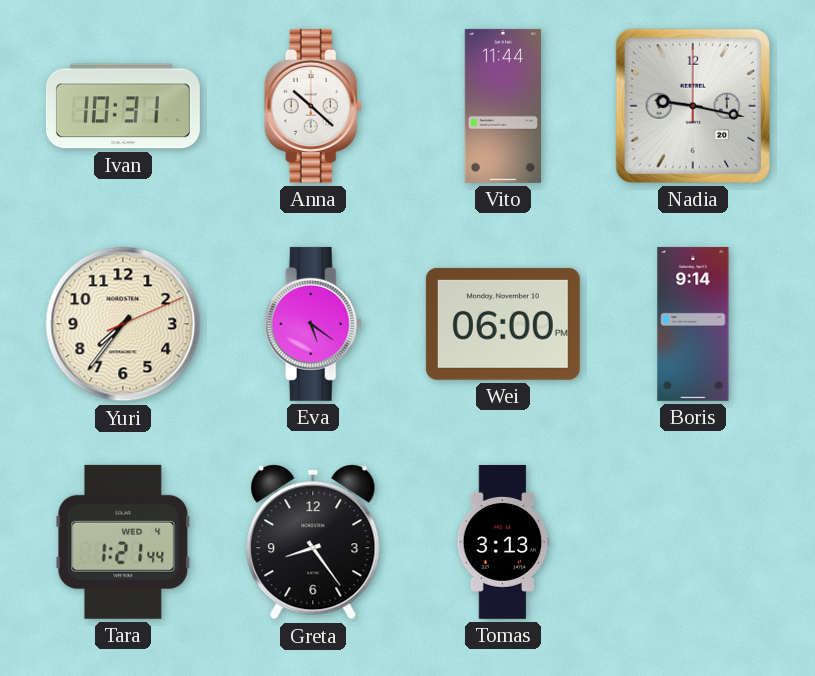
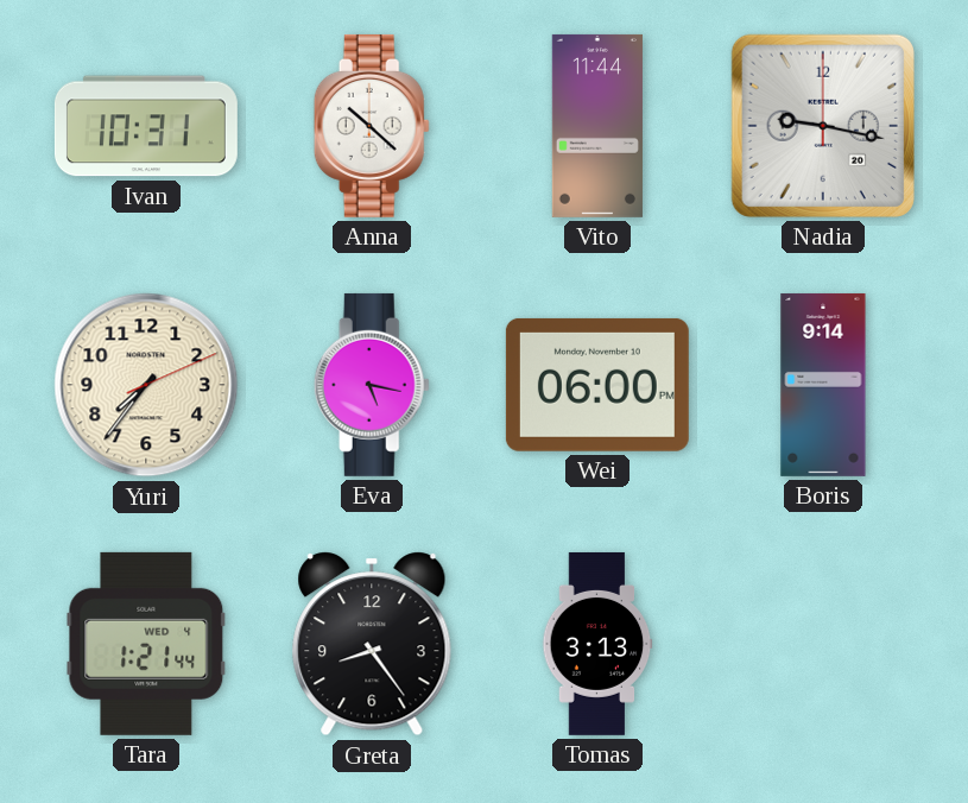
Eva: 5:21 -> 5:17 (372, 385)
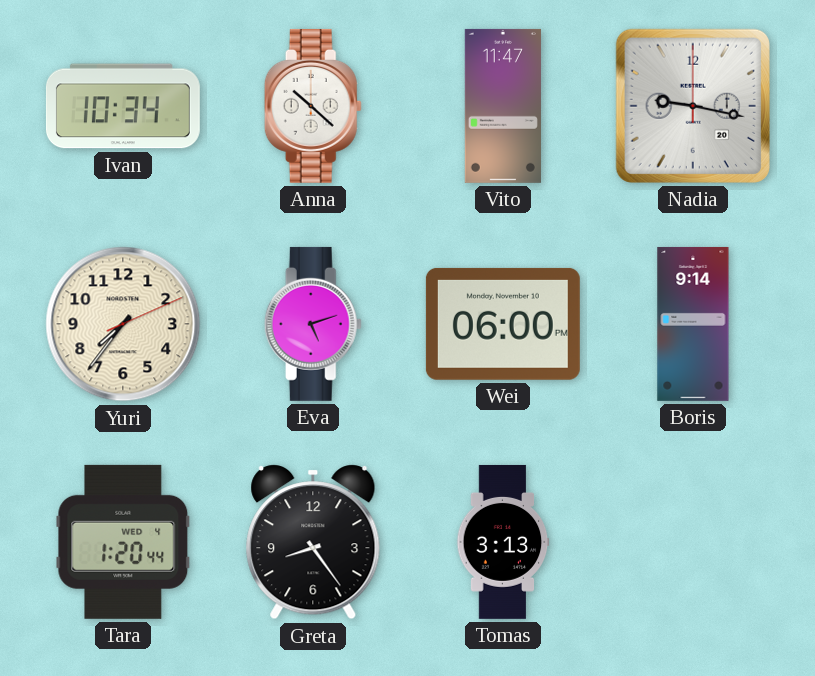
Ivan: 10:31 -> 10:34 (123, 106)
Vito: 11:44 -> 11:47 (503, 106)
Eva: 5:17 -> 5:12 (313, 324)
Tara: 1:21 -> 1:20 (123, 542)
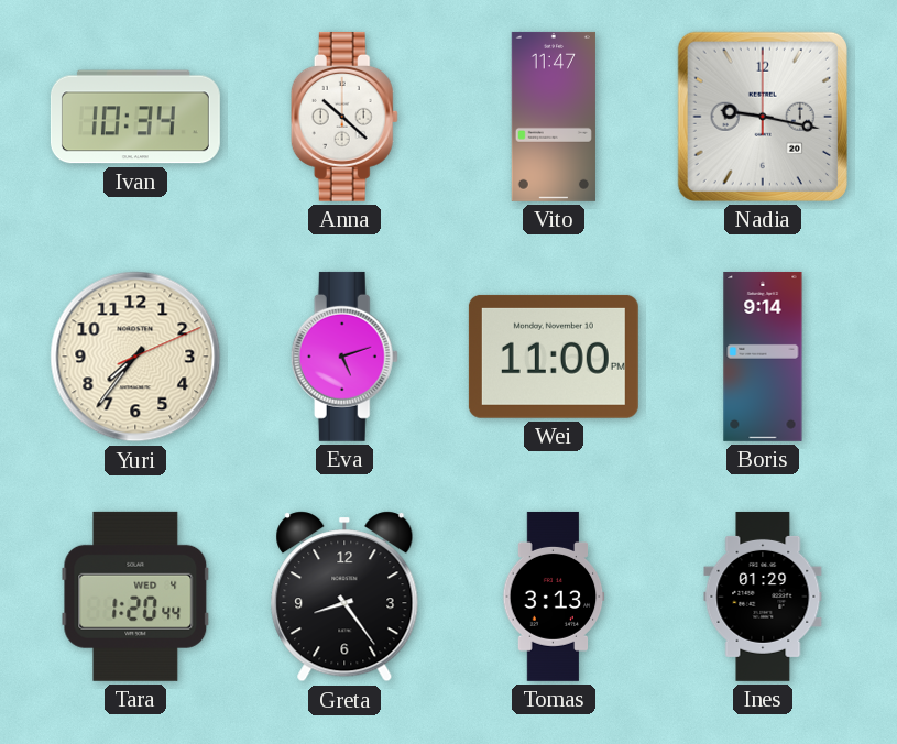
Wei: 06:00 -> 11:00 (554, 357)
Ines: none -> 01:29 (763, 597)
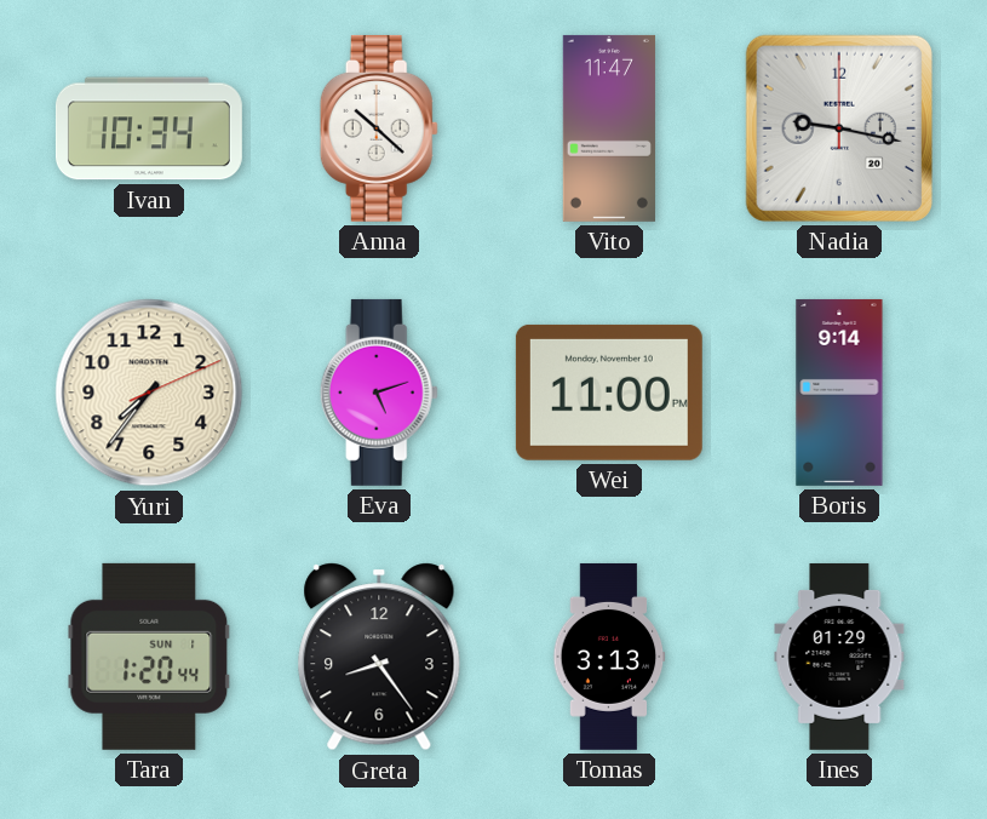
Tara date: WED 4 -> SUN 1 (149, 657)
